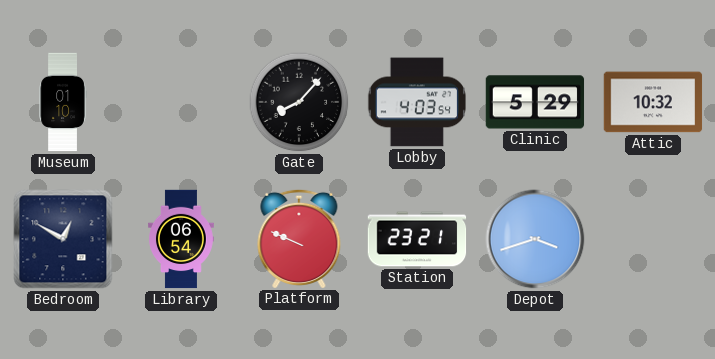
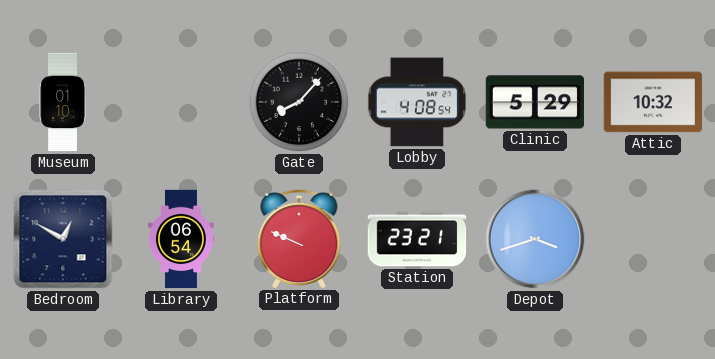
Lobby: 4:03 -> 4:08 (416, 102)
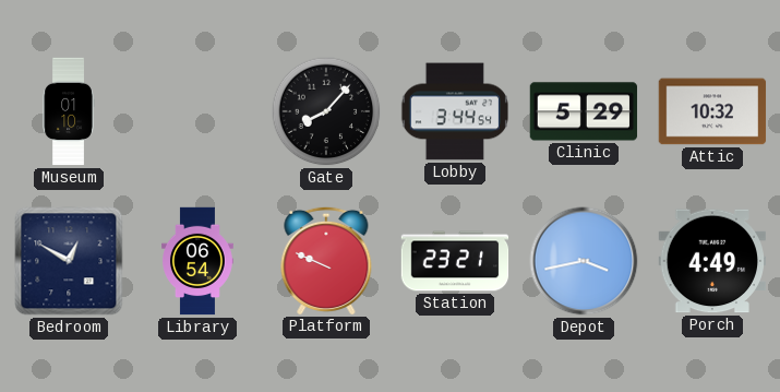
Lobby: 4:08 -> 3:44 (454, 111)
Depot: 3:42 -> 3:43 (584, 261)
Porch: none -> 4:49 (711, 261)
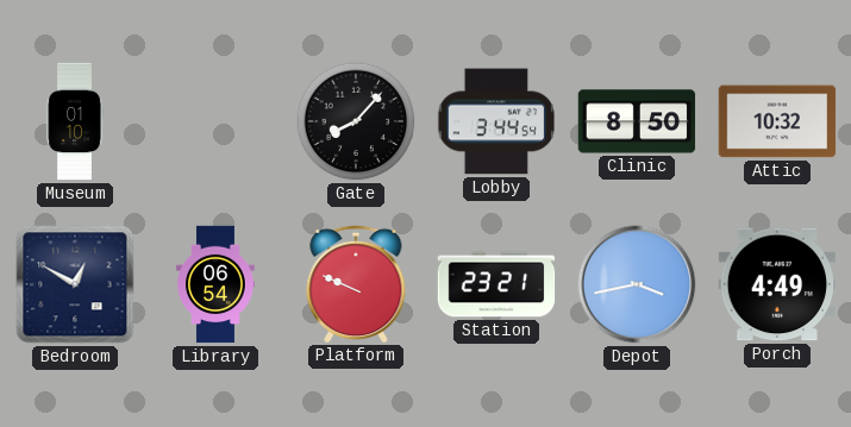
Clinic: 5:29 -> 8:50 (637, 121)
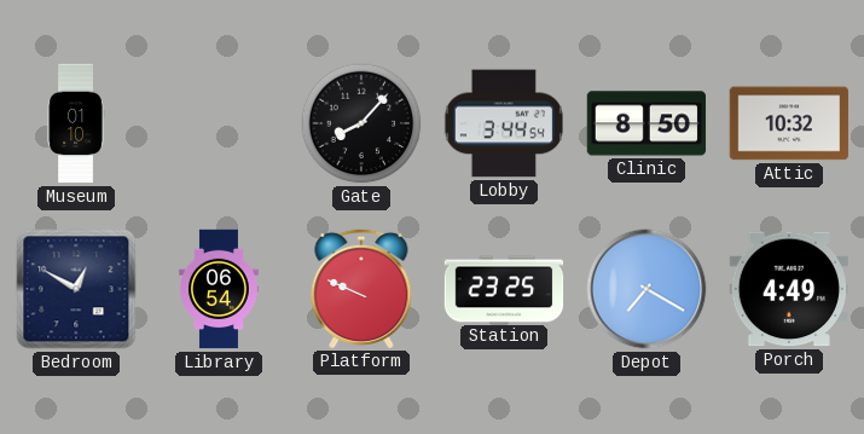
Station: 23:21 -> 23:25 (504, 289)
Depot: 3:43 -> 7:20 (646, 289)
